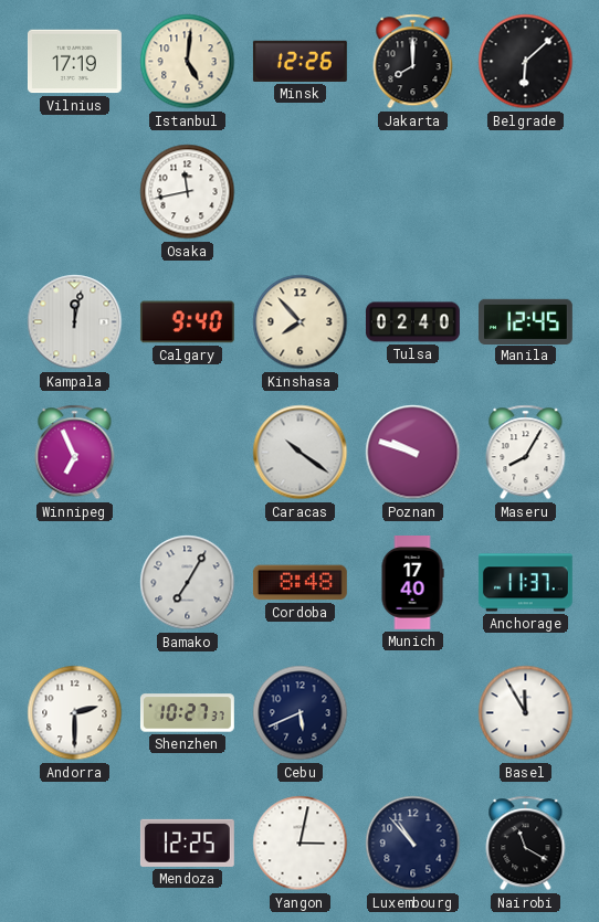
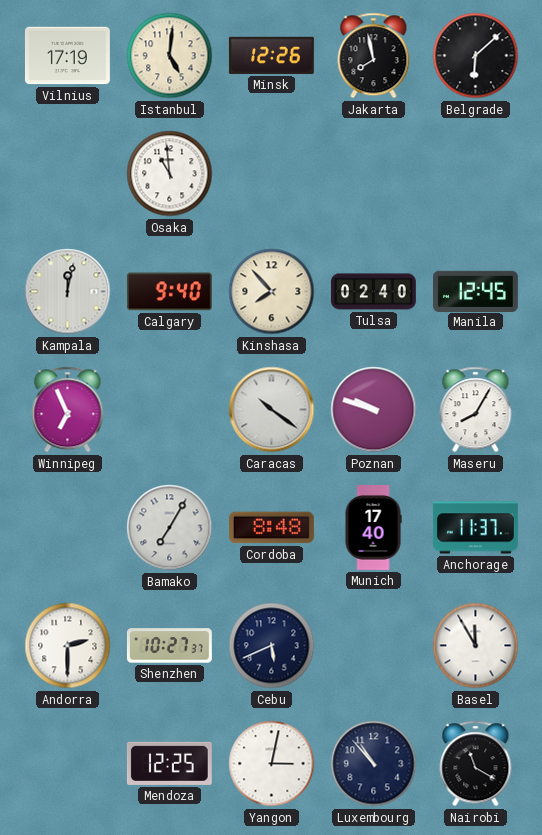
Jakarta: 8:00 -> 7:58 (374, 56)
Osaka: 11:43 -> 10:59 (170, 174)
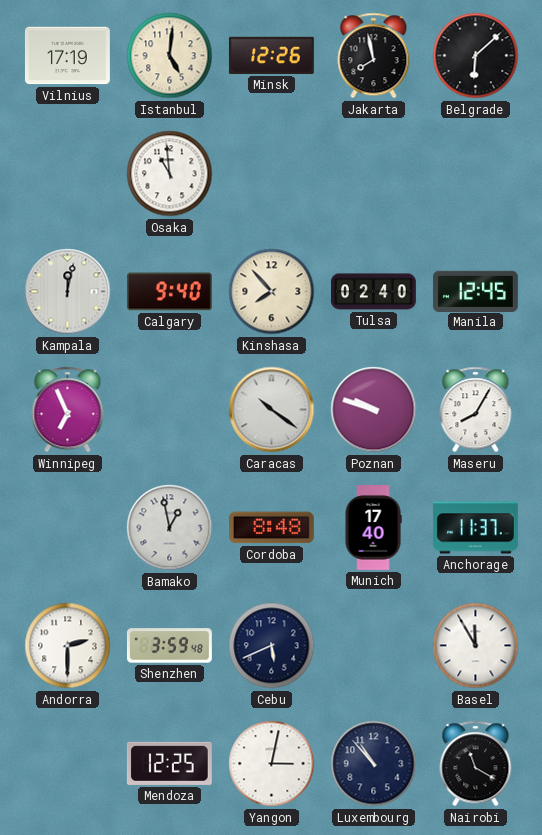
Bamako: 7:05 -> 12:58 (170, 528)
Shenzhen: 10:27 -> 3:59 (169, 646)
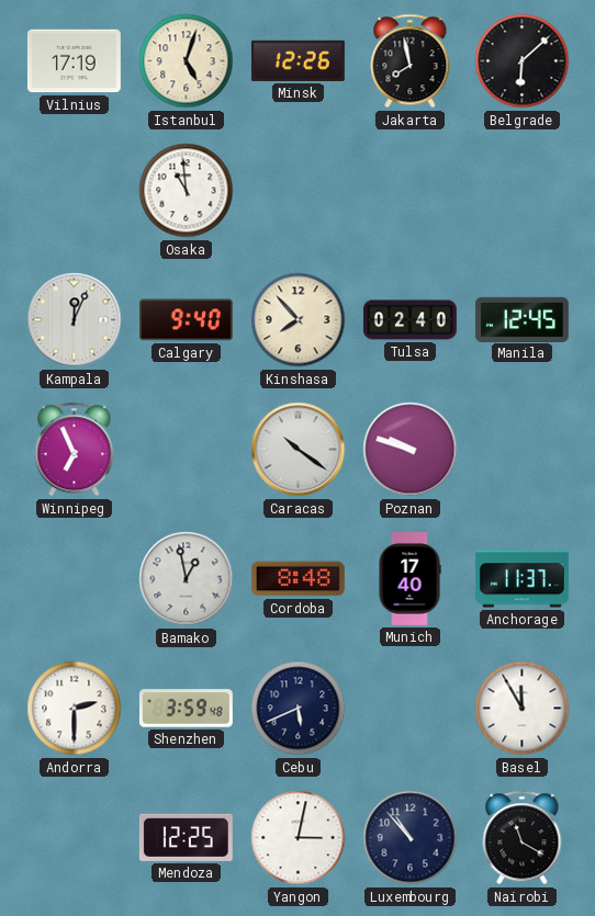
Istanbul: 5:01 -> 5:03 (187, 61)
Kampala: 12:02 -> 12:04 (75, 320)
Maseru: 8:05 -> none (476, 410)
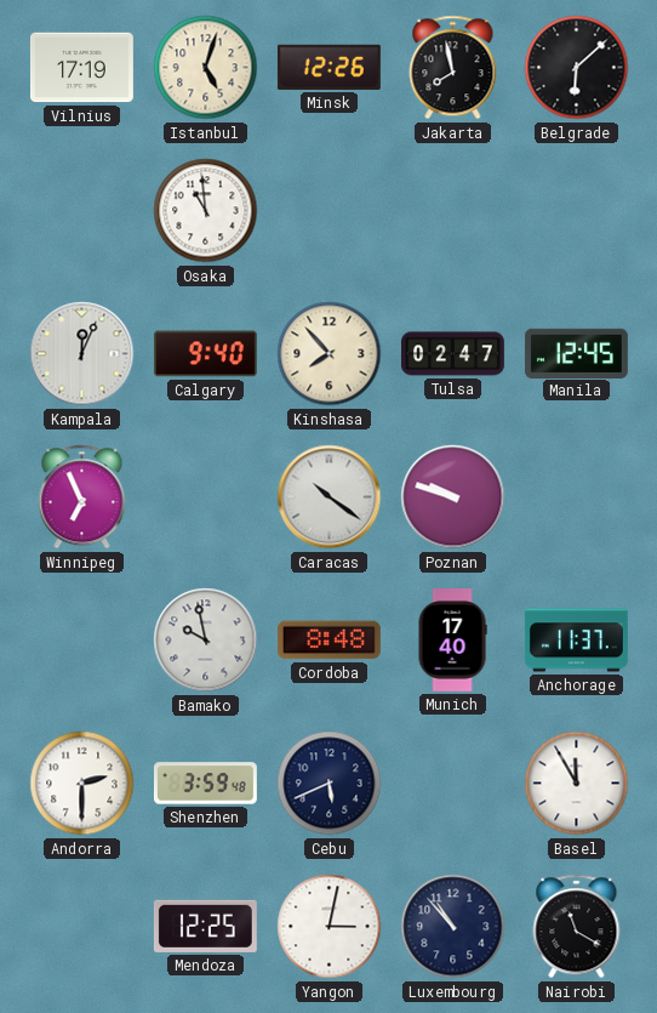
Tulsa: 02:40 -> 02:47 (452, 354)
Bamako: 12:58 -> 9:58 (206, 641)
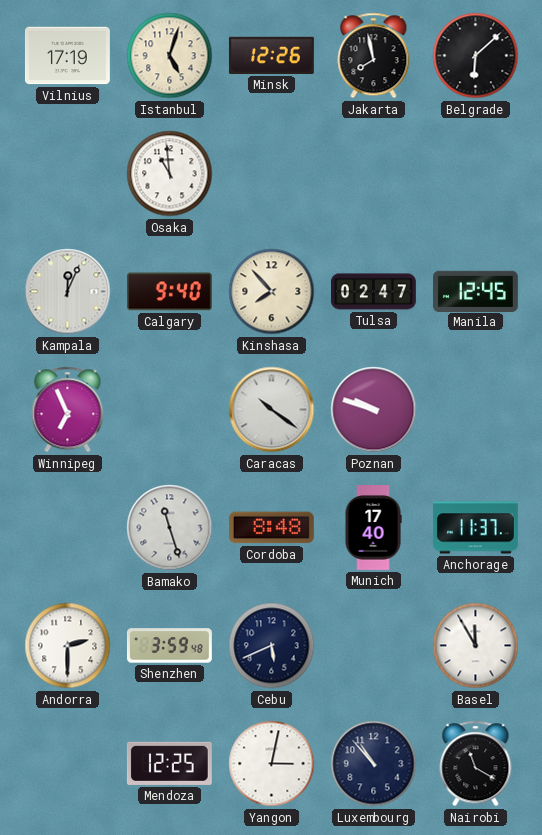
Bamako: 9:58 -> 11:27 (170, 528)
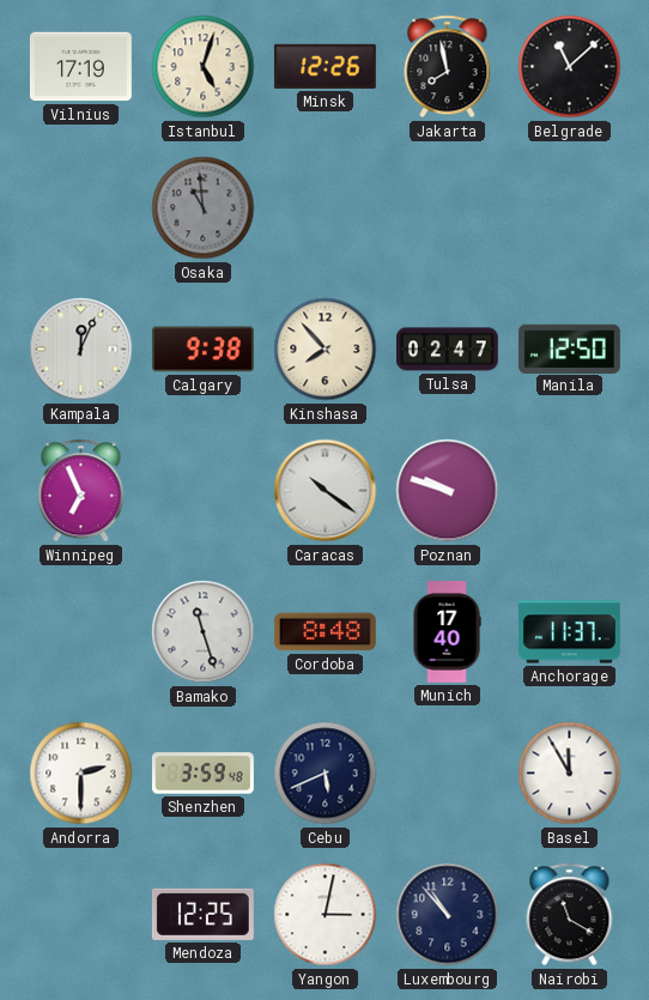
Belgrade: 6:08 -> 11:08 (570, 67)
Osaka dial: white -> grey (204, 208)
Calgary: 9:40 -> 9:38 (202, 350)
Manila: 12:45 -> 12:50 (569, 349)
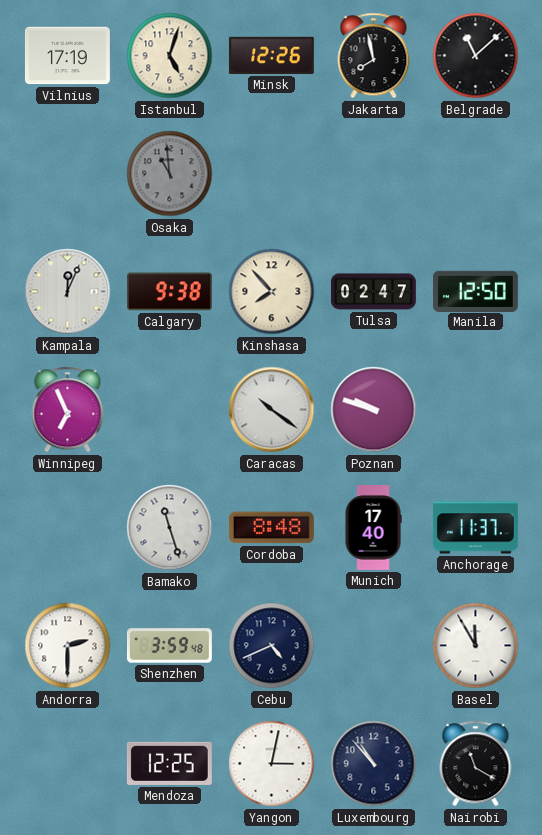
Cebu: 5:41 -> 4:41 (272, 646)
